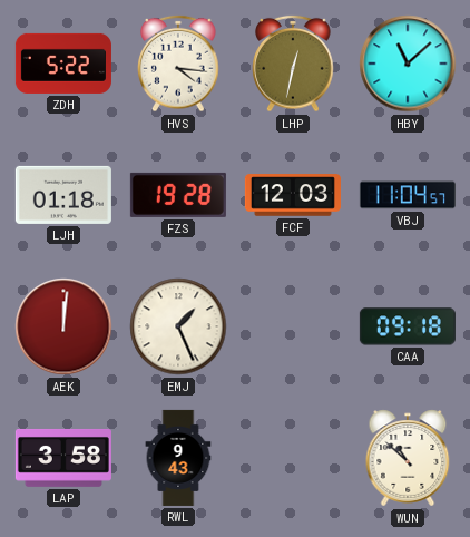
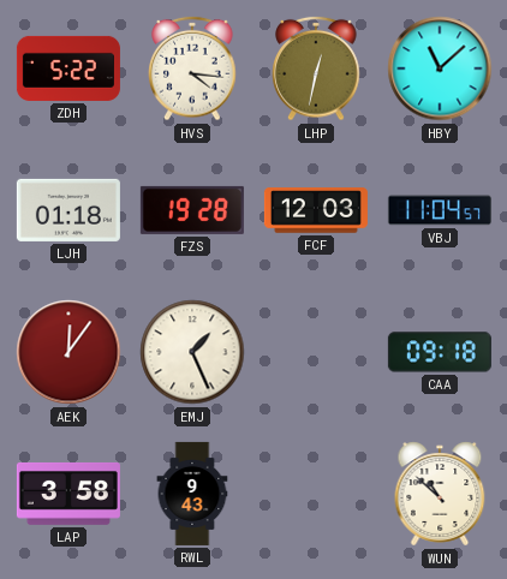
AEK: 12:01 -> 12:06 (68, 352)
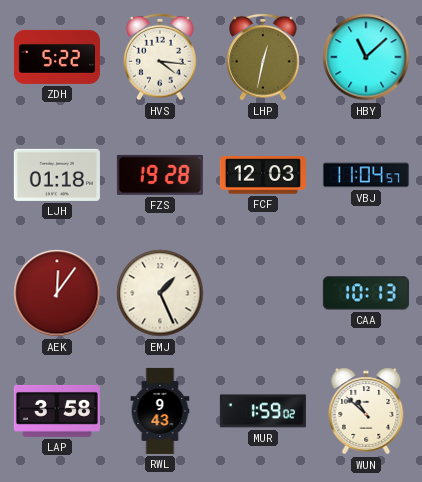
CAA: 09:18 -> 10:13 (366, 293)
MUR: none -> 1:59 (263, 411)
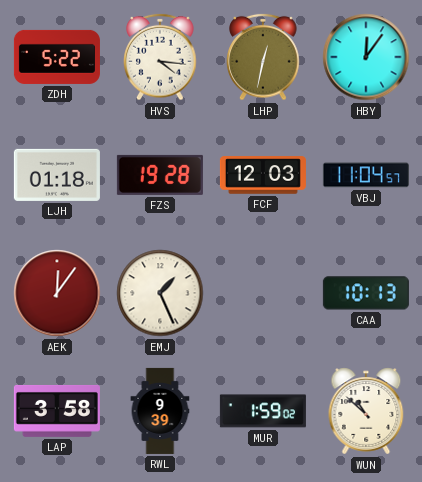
HBY: 11:08 -> 12:06 (366, 57)
RWL: 9:43 -> 9:39 (160, 411)
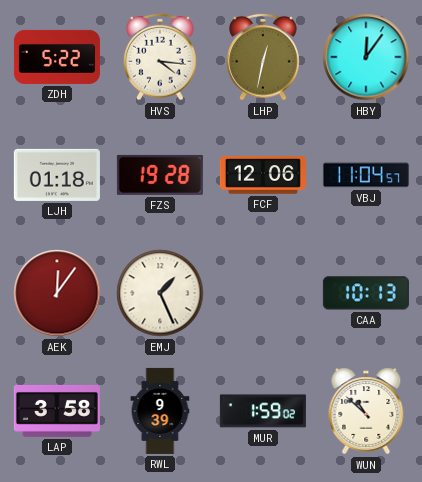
FCF: 12:03 -> 12:06 (263, 175)
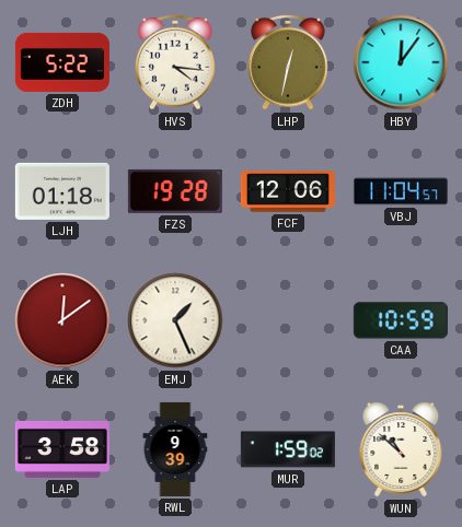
AEK: 12:06 -> 12:09 (62, 320)
CAA: 10:13 -> 10:59 (401, 320)
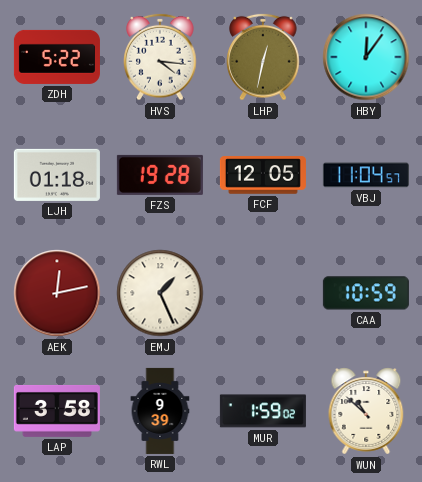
FCF: 12:06 -> 12:05 (263, 175)
AEK: 12:09 -> 12:13 (57, 293)
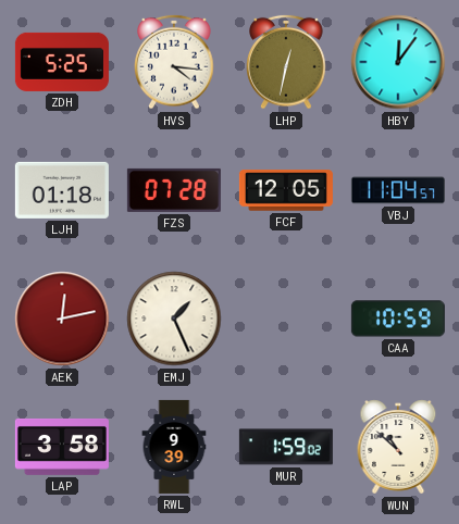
ZDH: 5:22 -> 5:25 (62, 62)
FZS: 19:28 -> 07:28 (174, 190)
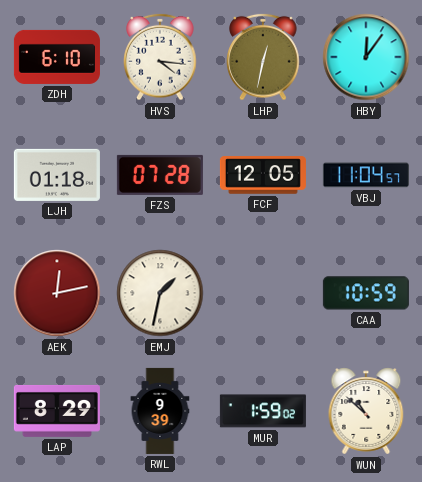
ZDH: 5:25 -> 6:10 (57, 57)
EMJ: 1:26 -> 1:32 (160, 293)
LAP: 3:58 -> 8:29 (57, 411)
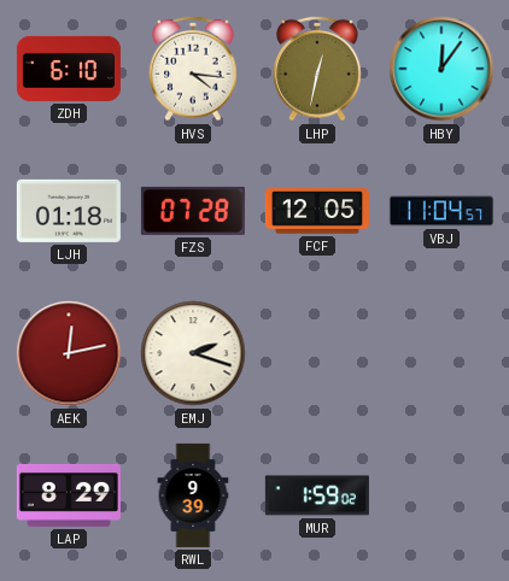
EMJ: 1:32 -> 2:18 (193, 353)
CAA: 10:59 -> none (366, 293)
WUN: 10:52 -> none (366, 411)
